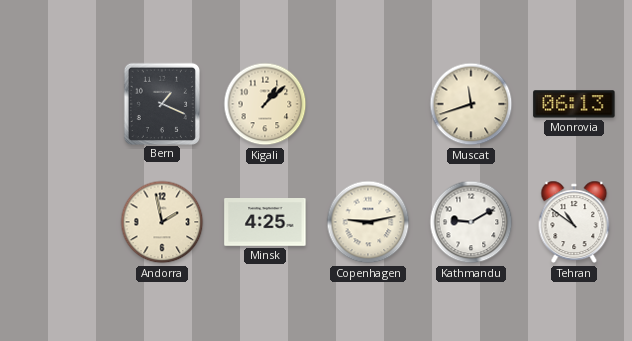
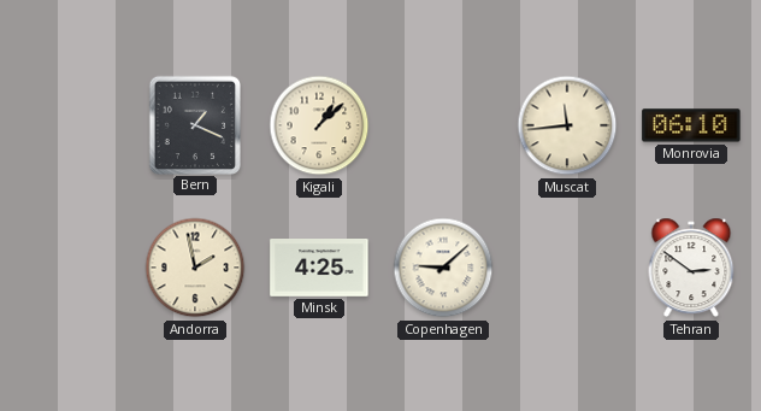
Muscat: 11:42 -> 11:44 (567, 125)
Monrovia: 06:13 -> 06:10 (691, 125)
Copenhagen: 9:13 -> 9:08 (443, 268)
Kathmandu: 9:10 -> none (471, 222)
Tehran: 10:51 -> 2:51 (691, 268)
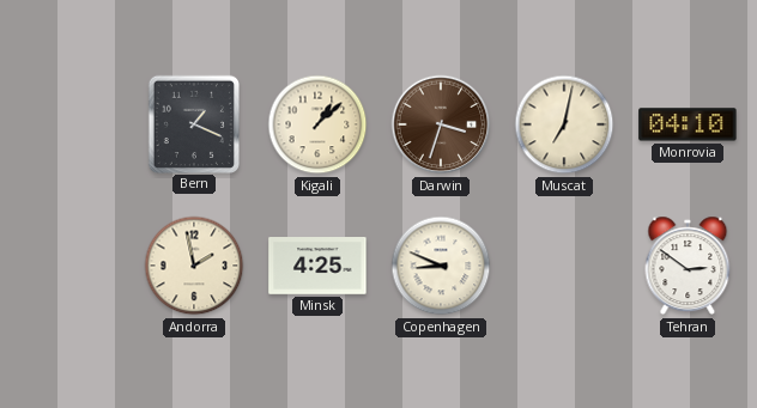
Darwin: none -> 3:33 (441, 124)
Muscat: 11:44 -> 7:02 (564, 124)
Monrovia: 06:10 -> 04:10 (688, 124)
Copenhagen: 9:08 -> 8:49 (441, 266)
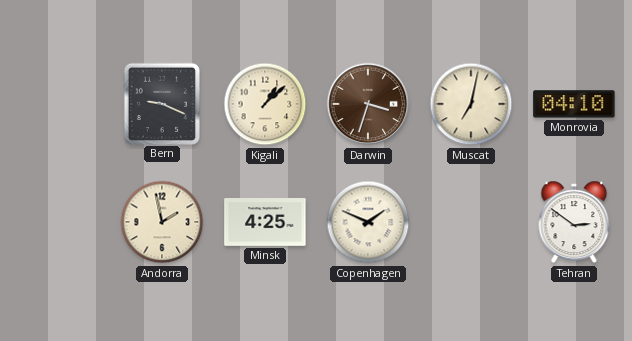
Bern: 1:19 -> 9:19 (161, 103)
Copenhagen: 8:49 -> 1:49 (368, 222)
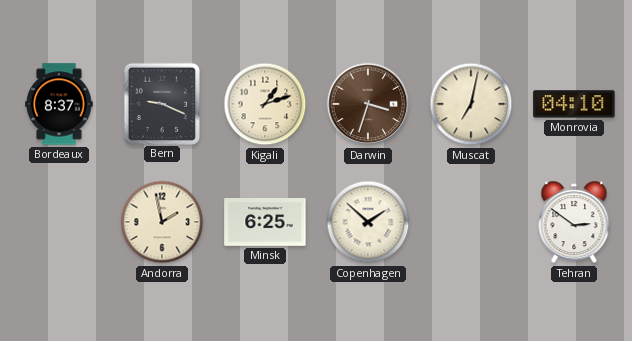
Bordeaux: none -> 8:37 (59, 104)
Kigali: 1:08 -> 1:12 (265, 104)
Minsk: 4:25 -> 6:25 (265, 223)
Copenhagen: 1:49 -> 1:52 (368, 222)
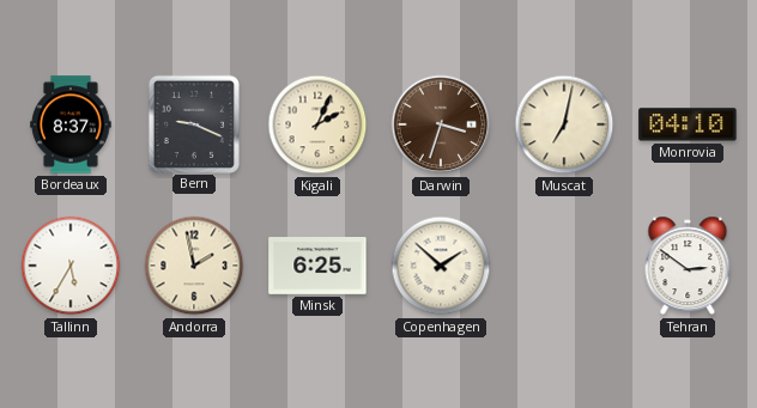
Kigali: 1:12 -> 2:04 (317, 124)
Tallinn: none -> 5:35 (71, 266)
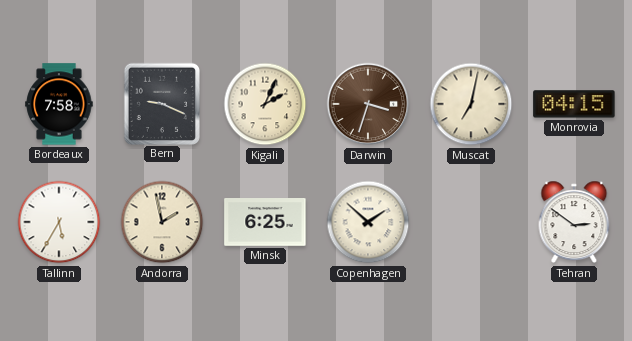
Bordeaux: 8:37 -> 7:58 (59, 104)
Monrovia: 04:10 -> 04:15 (574, 104)
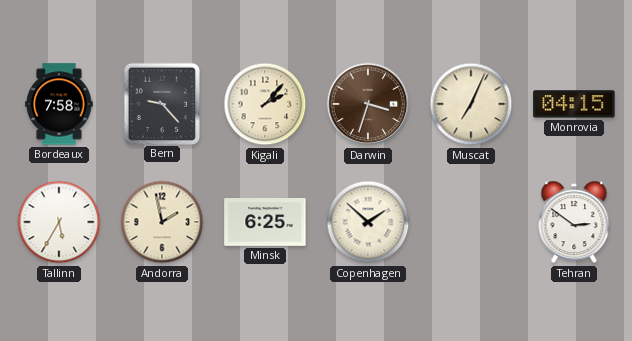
Bern: 9:19 -> 9:23 (161, 103)
Kigali: 2:04 -> 2:07 (265, 104)
Muscat: 7:02 -> 7:04 (471, 104)
